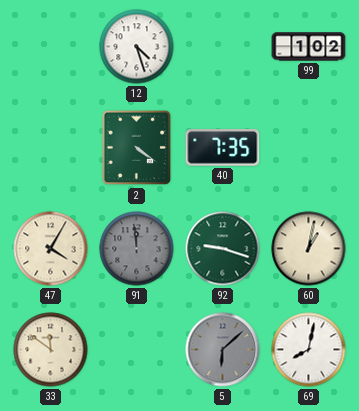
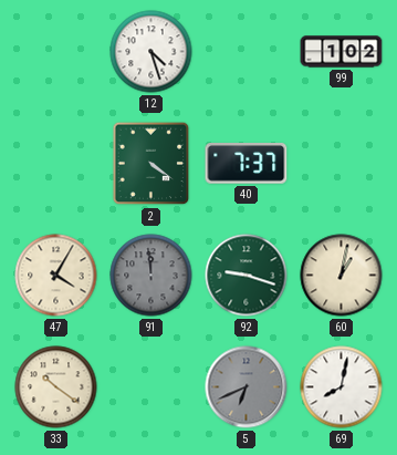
40: 7:35 -> 7:37 (247, 164)
33: 11:51 -> 10:21 (56, 387)
5: 6:08 -> 6:41 (247, 387)
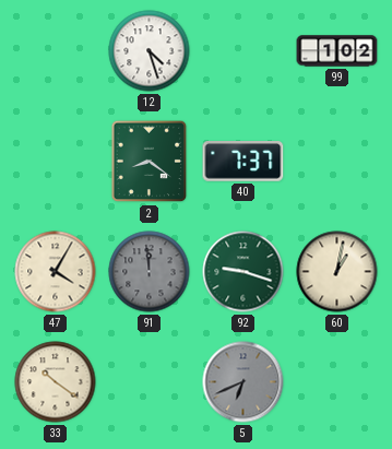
2: 4:21 -> 8:21 (150, 162)
69: 8:02 -> none (342, 387)
